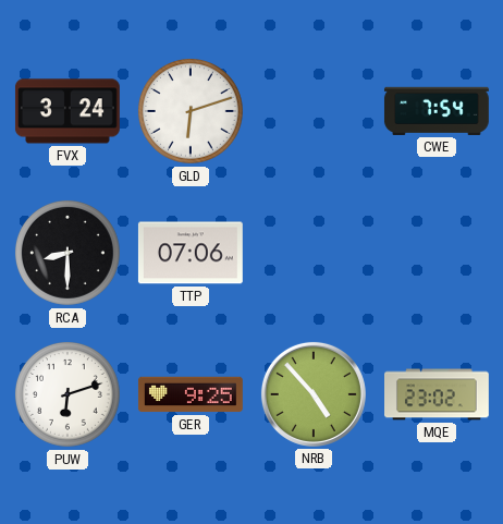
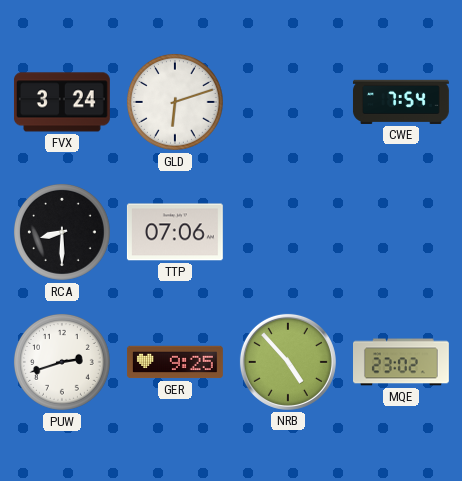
PUW: 6:12 -> 2:42 (62, 362)
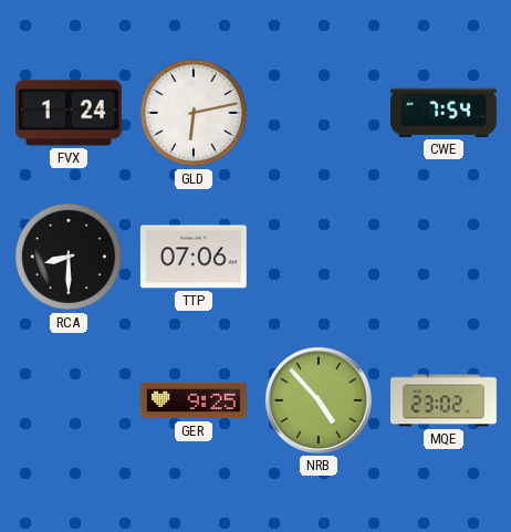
FVX: 3:24 -> 1:24 (69, 113)
GLD: 6:12 -> 6:13 (194, 113)
PUW: 2:42 -> none (62, 362)
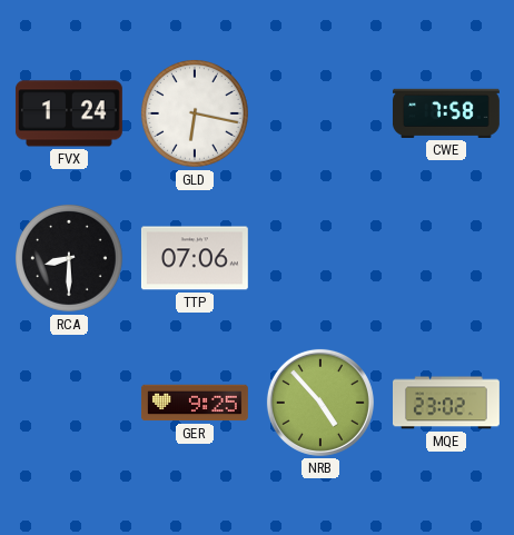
GLD: 6:13 -> 6:17 (195, 113)
CWE: 7:54 -> 7:58 (446, 113)
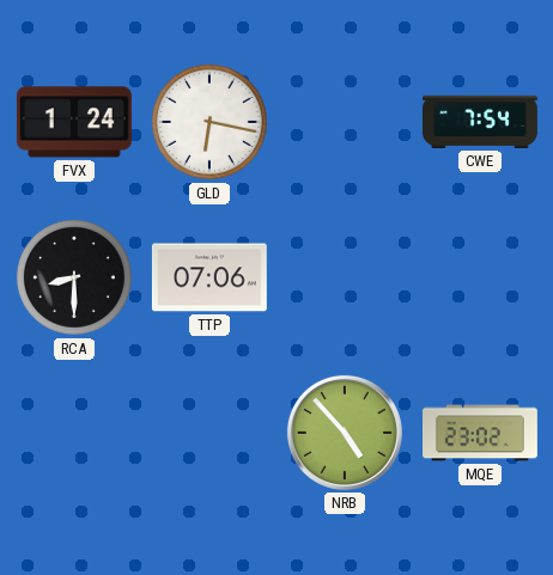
CWE: 7:58 -> 7:54 (480, 122)
GER: 9:25 -> none (195, 403)
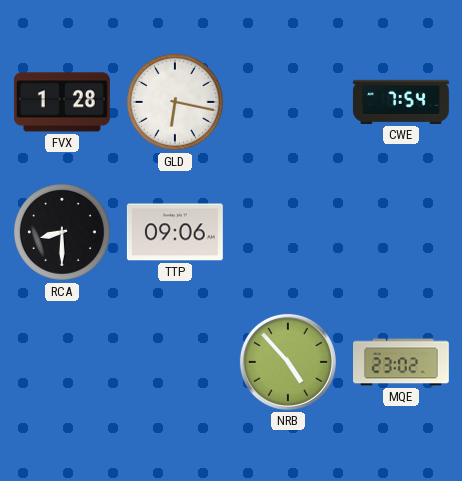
FVX: 1:24 -> 1:28 (62, 102)
TTP: 07:06 -> 09:06 (175, 232)
